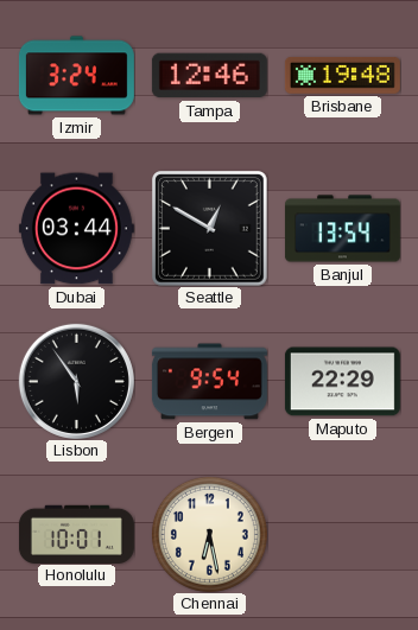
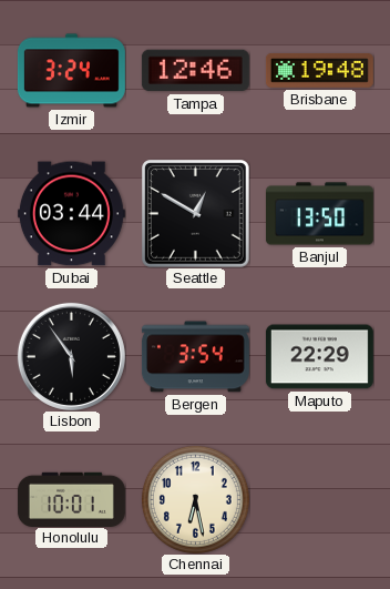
Banjul: 13:54 -> 13:50 (319, 214)
Bergen: 9:54 -> 3:54 (195, 357)
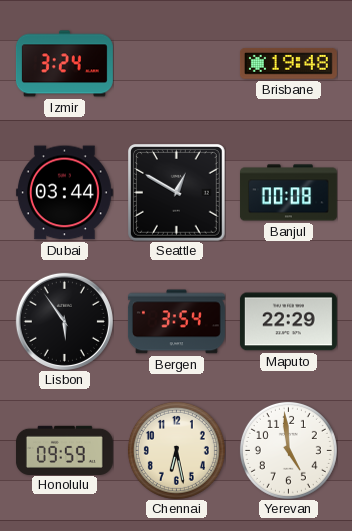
Tampa: 12:46 -> none (195, 71)
Banjul: 13:50 -> 00:08 (288, 193)
Honolulu: 10:01 -> 09:59 (64, 450)
Yerevan: none -> 4:59 (288, 450)
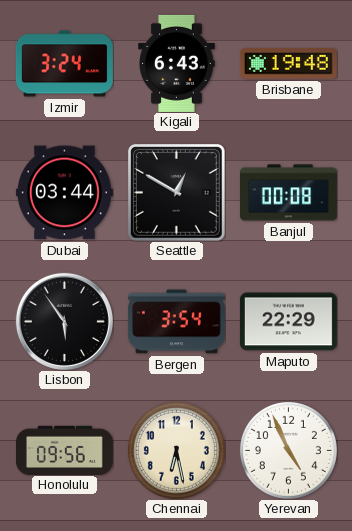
Kigali: none -> 6:43 (177, 63)
Honolulu: 09:59 -> 09:56 (64, 450)
Yerevan: 4:59 -> 4:56 (288, 450)
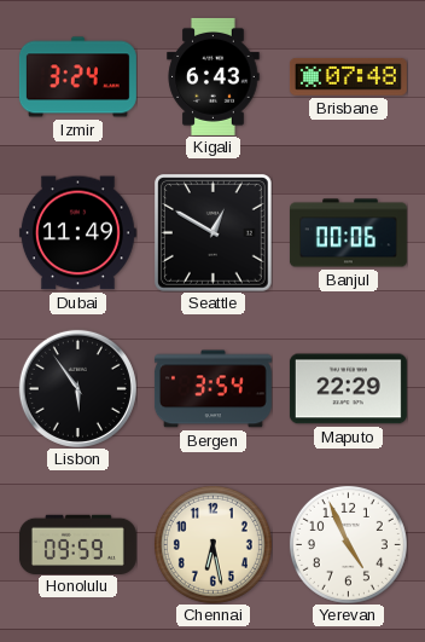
Brisbane: 19:48 -> 07:48 (348, 77)
Dubai: 03:44 -> 11:49 (77, 233)
Banjul: 00:08 -> 00:06 (348, 233)
Honolulu: 09:56 -> 09:59 (77, 544)
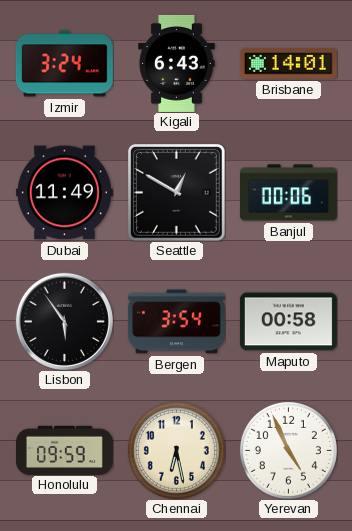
Brisbane: 07:48 -> 14:01 (288, 64)
Maputo: 22:29 -> 00:58 (288, 322)
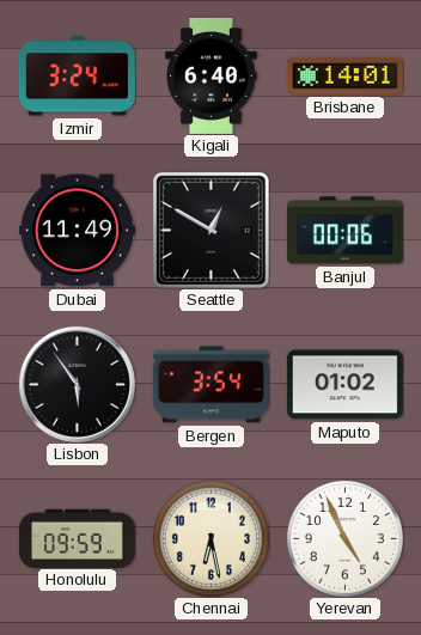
Kigali: 6:43 -> 6:40 (212, 75)
Maputo: 00:58 -> 01:02 (344, 385)
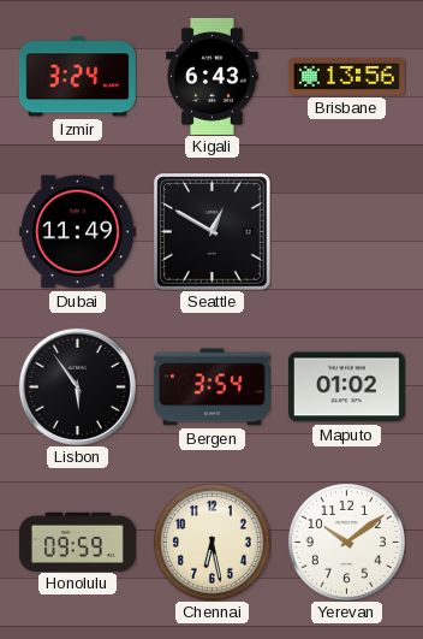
Kigali: 6:40 -> 6:43 (213, 76)
Brisbane: 14:01 -> 13:56 (346, 77)
Banjul: 00:06 -> none (344, 231)
Yerevan: 4:56 -> 10:09 (346, 542)
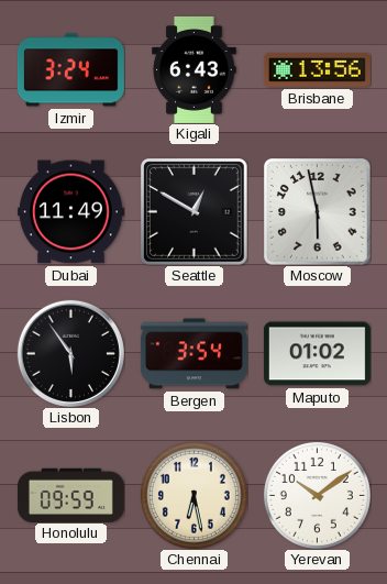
Moscow: none -> 5:58 (318, 212)
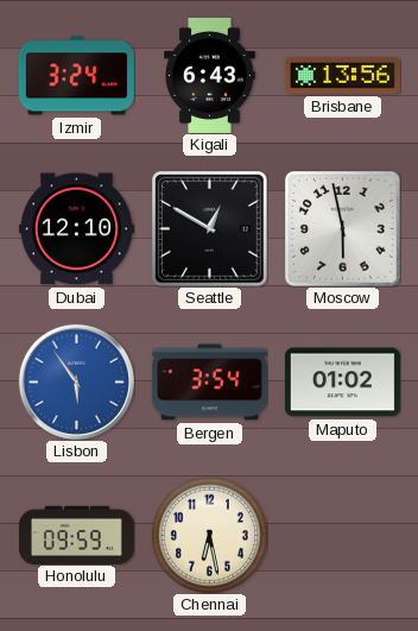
Dubai: 11:49 -> 12:10 (76, 229)
Lisbon dial: black -> blue (76, 381)
Yerevan: 10:09 -> none (317, 495)
